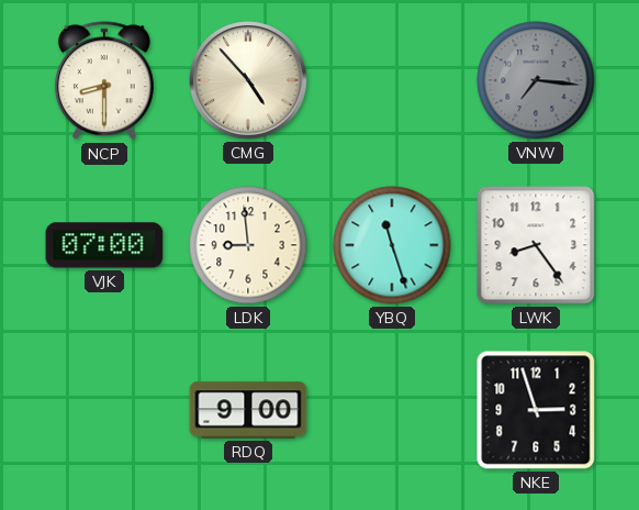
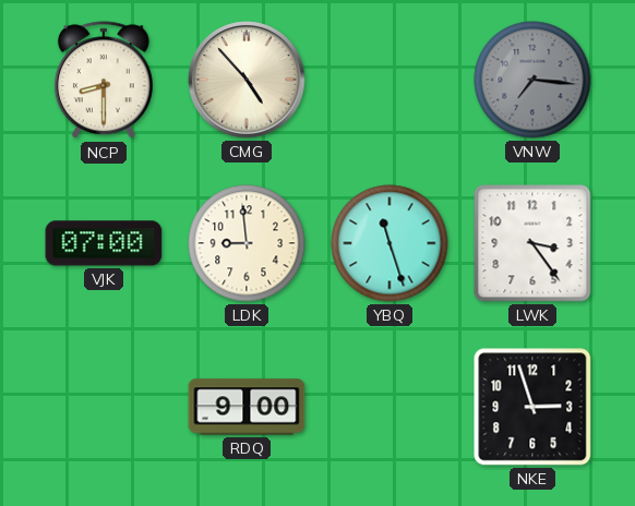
LWK: 8:24 -> 3:24 (532, 243)
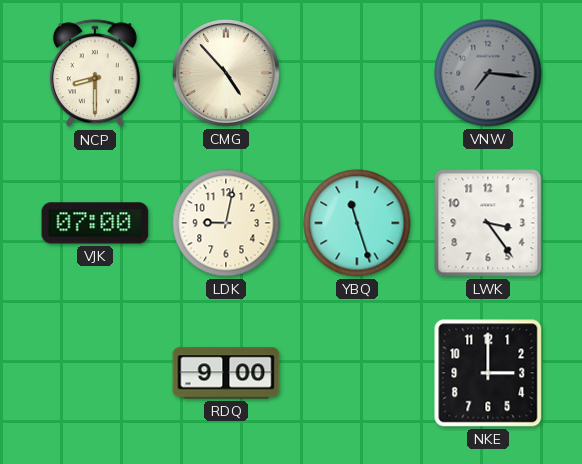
LDK: 8:59 -> 9:02 (226, 223)
NKE: 2:57 -> 3:00 (488, 373)
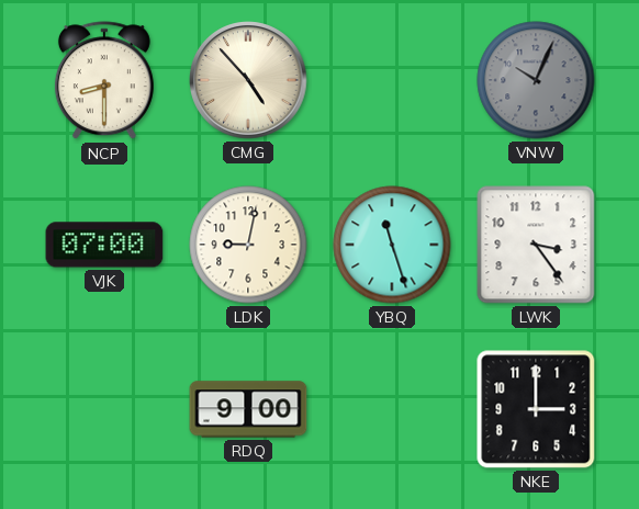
VNW: 7:16 -> 10:04 (536, 80)
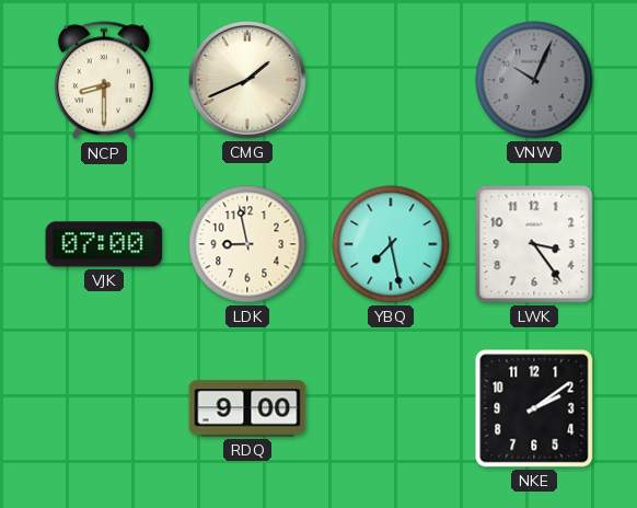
CMG: 4:53 -> 1:41 (247, 80)
LDK: 9:02 -> 8:58 (247, 244)
YBQ: 11:27 -> 7:28 (391, 244)
NKE: 3:00 -> 2:09 (534, 408)
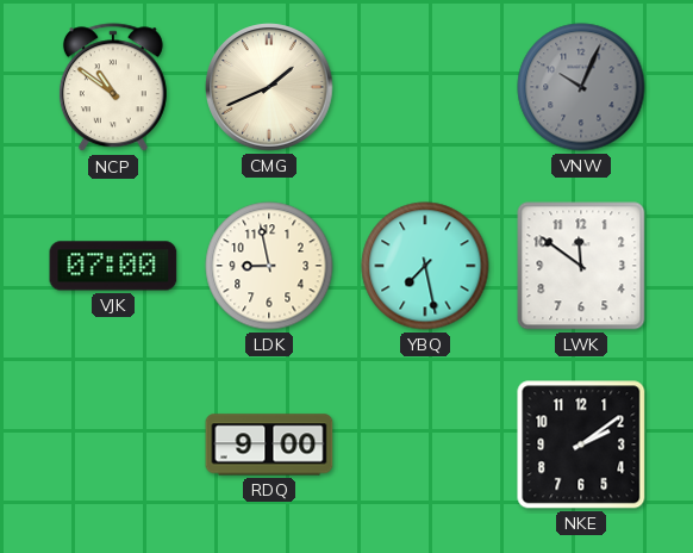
NCP: 8:30 -> 10:51 (113, 88)
LWK: 3:24 -> 11:51 (581, 266)
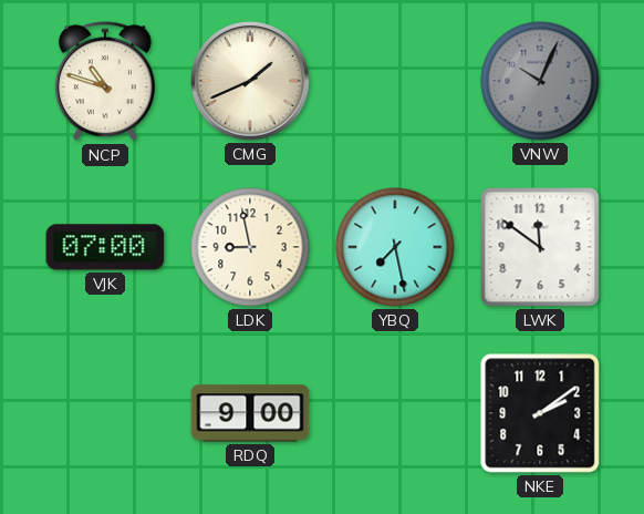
NCP: 10:51 -> 10:48 (105, 82)
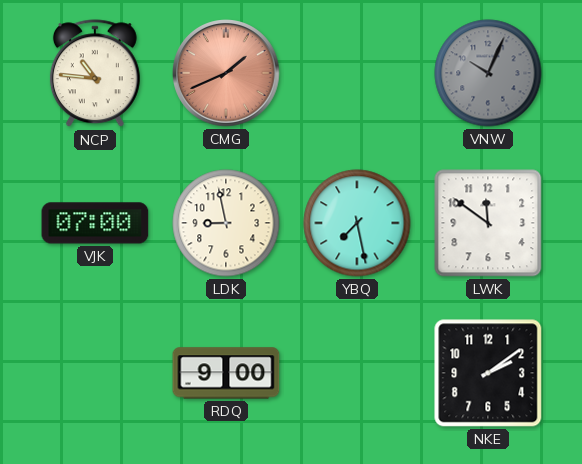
NCP: 10:48 -> 10:46 (95, 74)
CMG dial: cream -> salmon (226, 73)
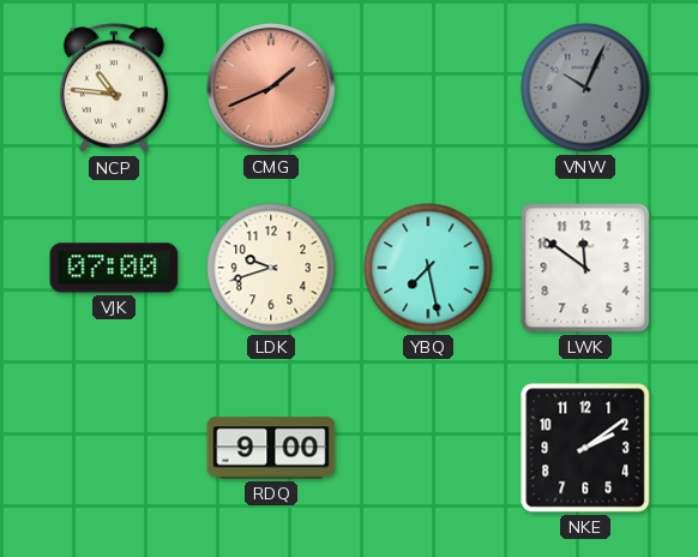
LDK: 8:58 -> 9:42 (271, 268)
